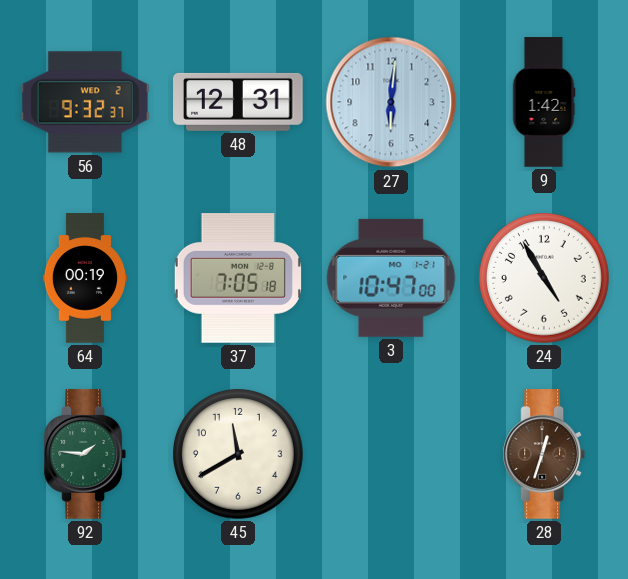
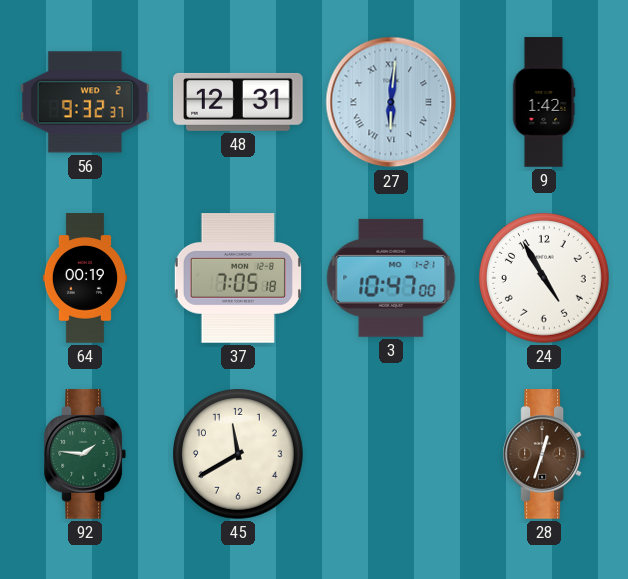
27 numerals: Arabic -> Roman (391, 102)
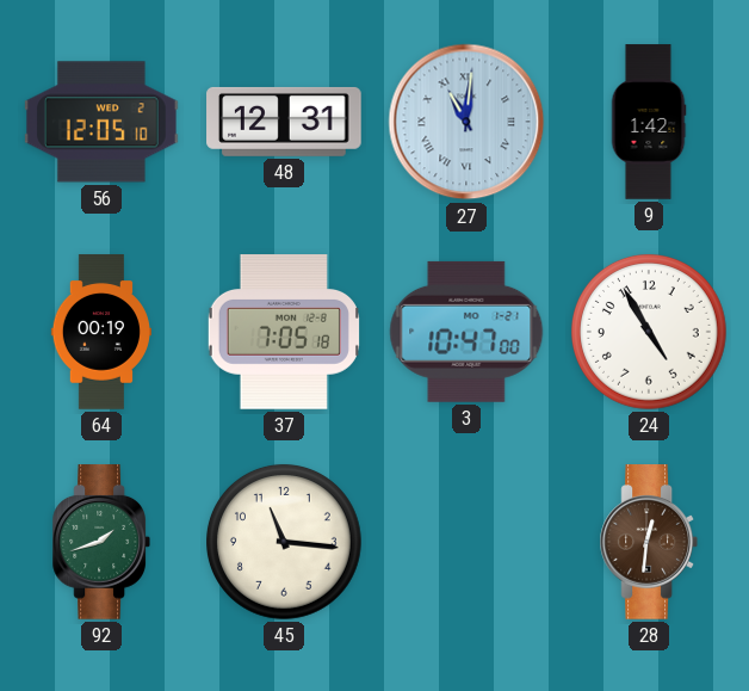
56: 9:32 -> 12:05 (101, 122)
27: 6:01 -> 11:01 (466, 122)
92: 1:46 -> 1:42 (100, 542)
45: 11:40 -> 11:16 (285, 542)
28: 12:33 -> 12:31 (648, 542)
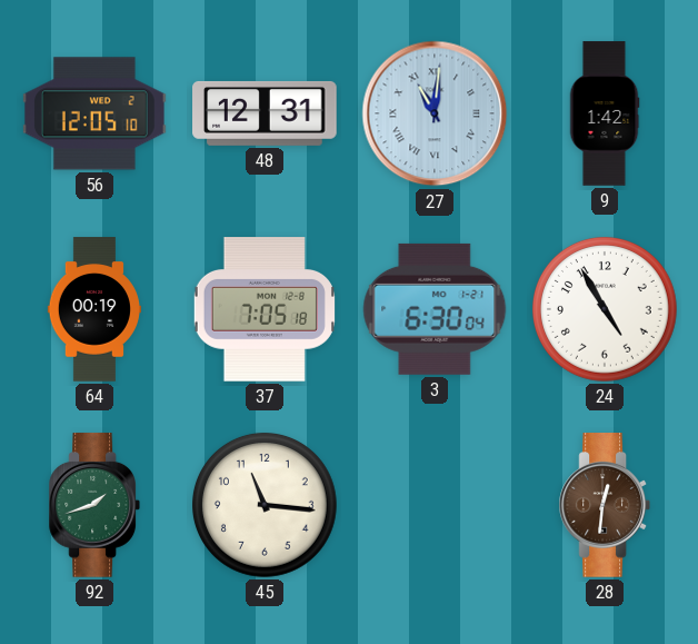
3: 10:47 -> 6:30 (435, 309)
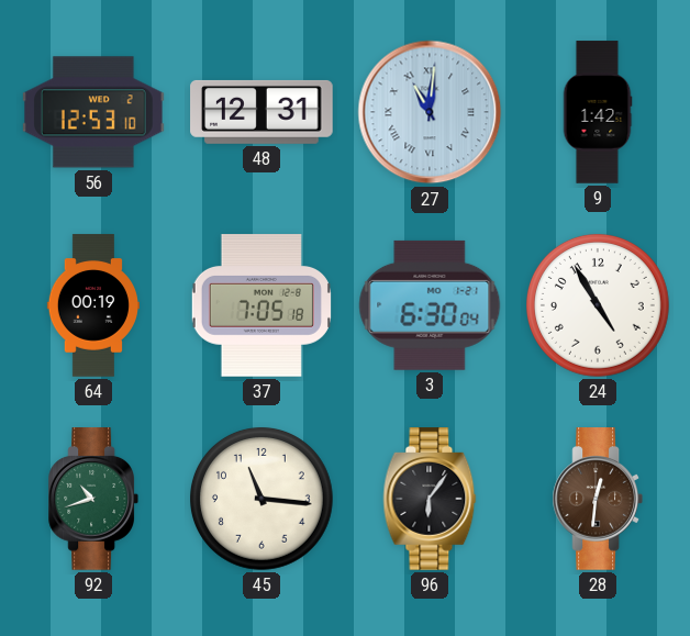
56: 12:05 -> 12:53 (93, 112)
92: 1:42 -> 10:42 (92, 499)
96: none -> 6:06 (430, 499)
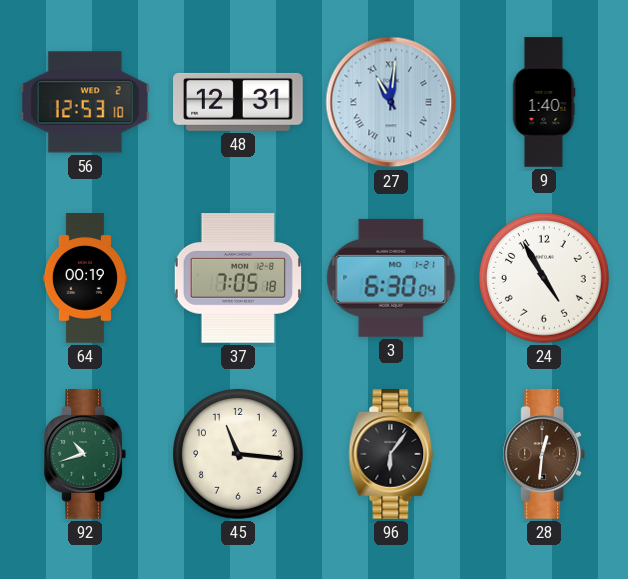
9: 1:42 -> 1:40 (544, 102)
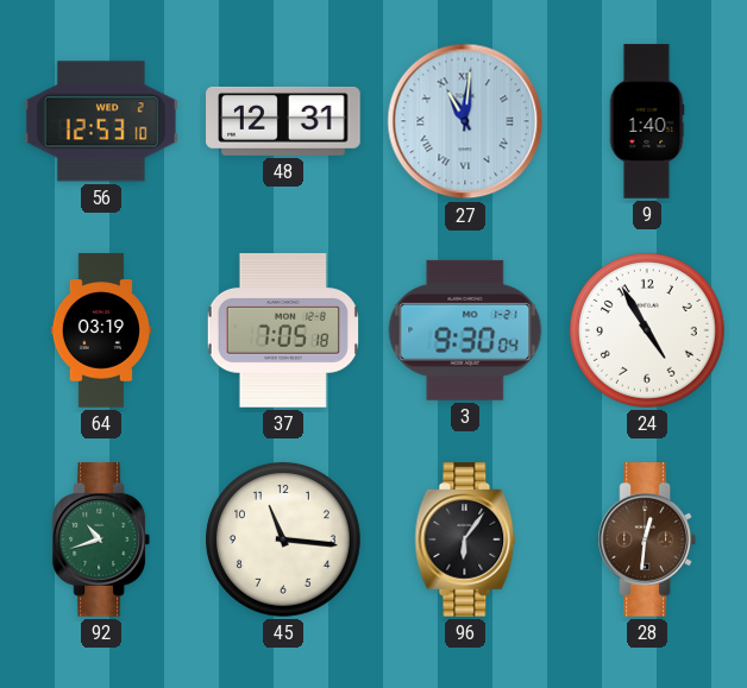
64: 00:19 -> 03:19 (100, 330)
3: 6:30 -> 9:30 (465, 330)
